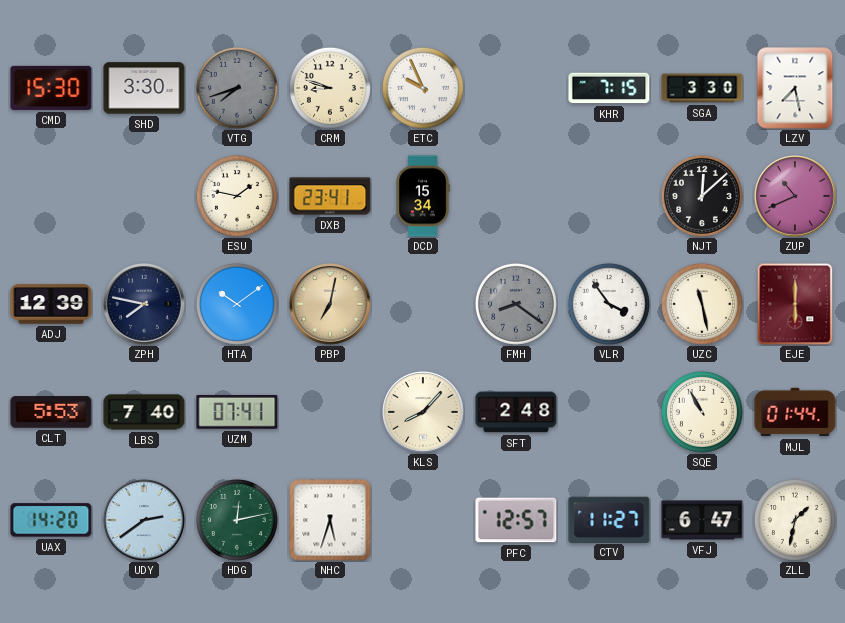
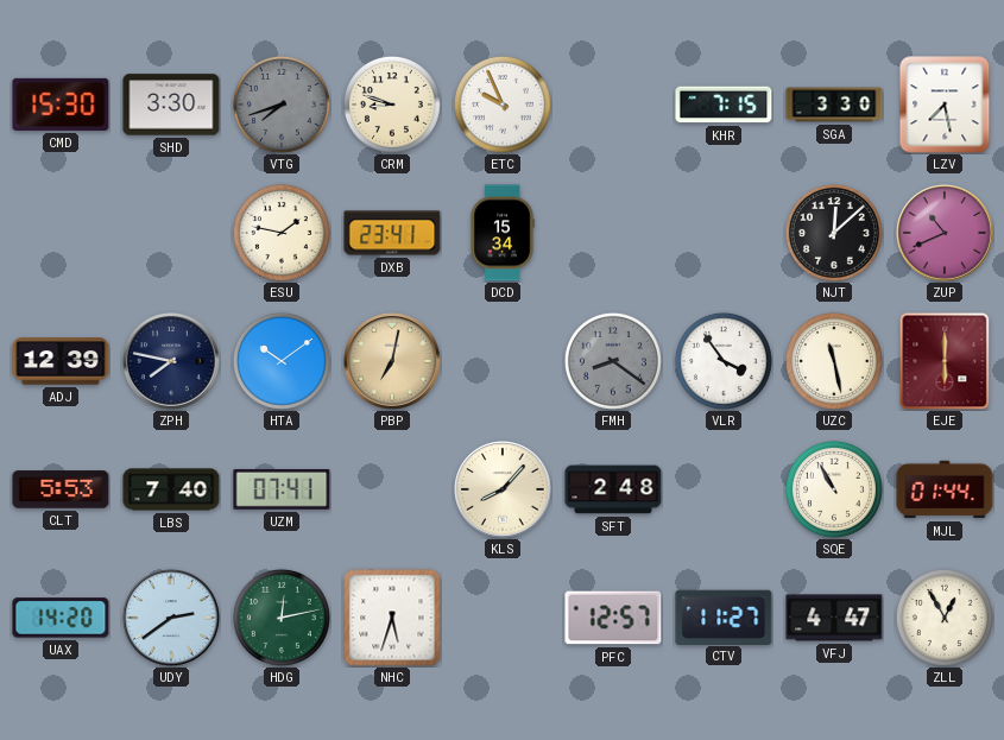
VFJ: 6:47 -> 4:47 (834, 618)
ZLL: 1:32 -> 12:55 (945, 618)
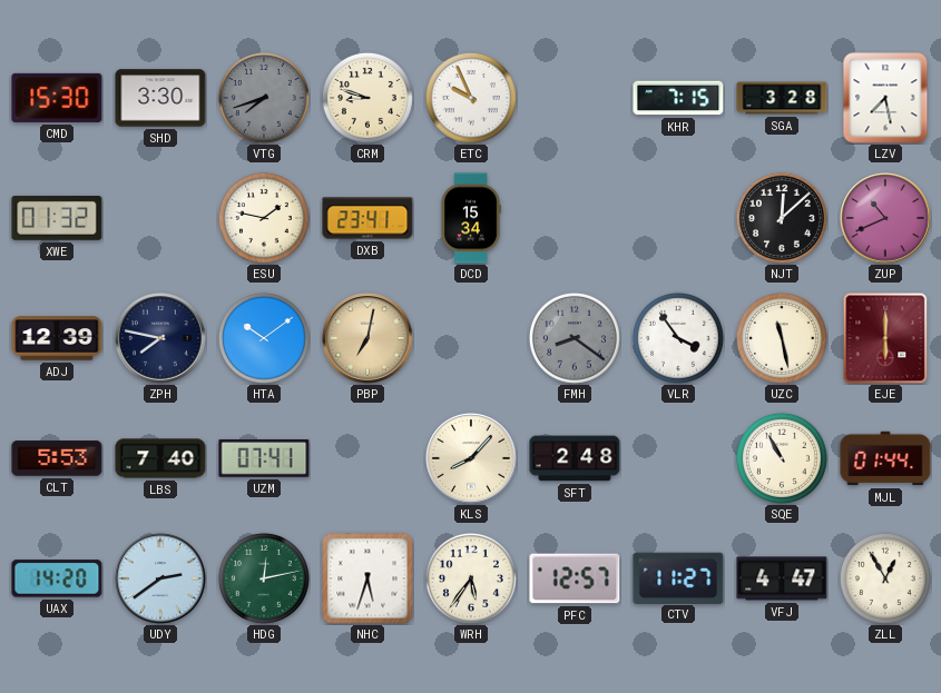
SGA: 3:30 -> 3:28 (782, 98)
XWE: none -> 01:32 (57, 218)
WRH: none -> 5:36 (471, 578)
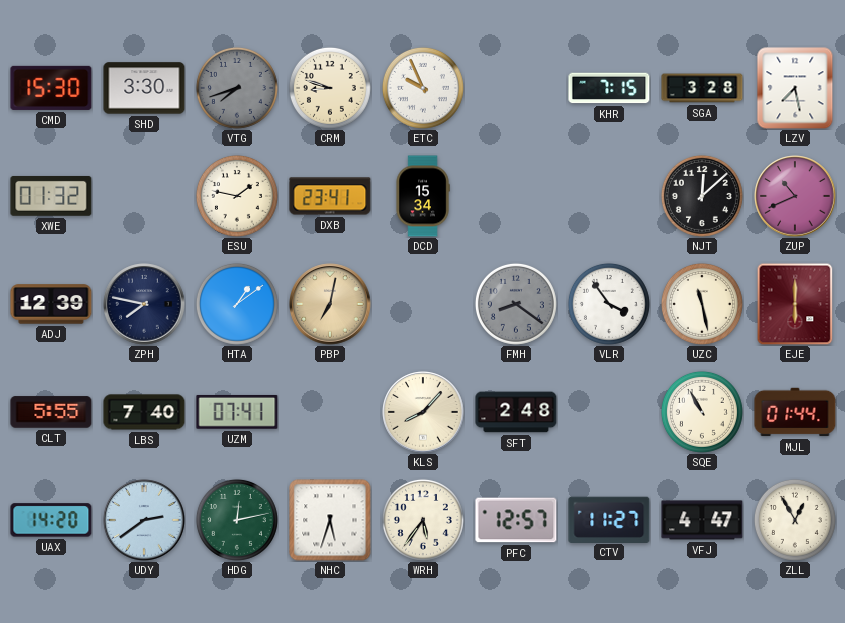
HTA: 10:09 -> 1:09 (237, 304)
CLT: 5:53 -> 5:55 (51, 412)
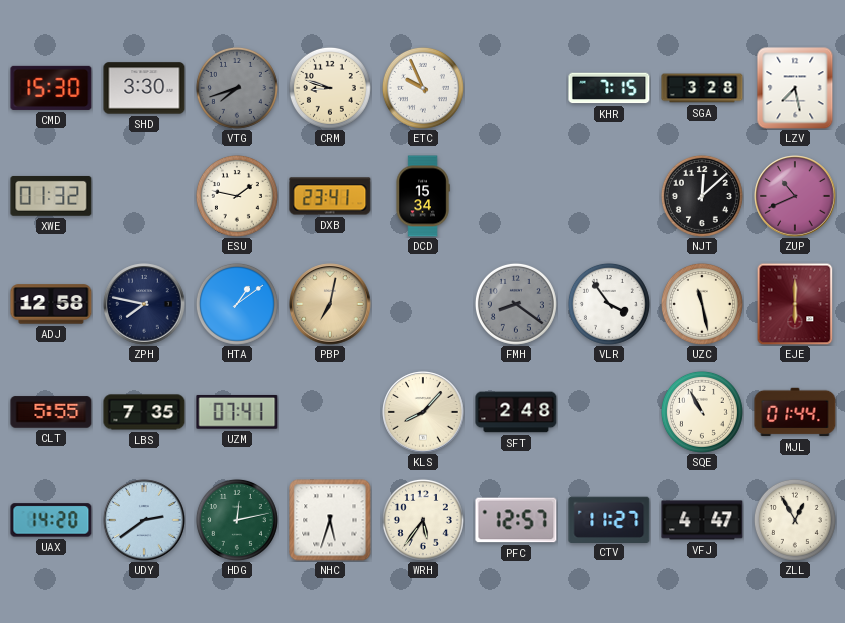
ADJ: 12:39 -> 12:58 (51, 304)
LBS: 7:40 -> 7:35 (144, 412)
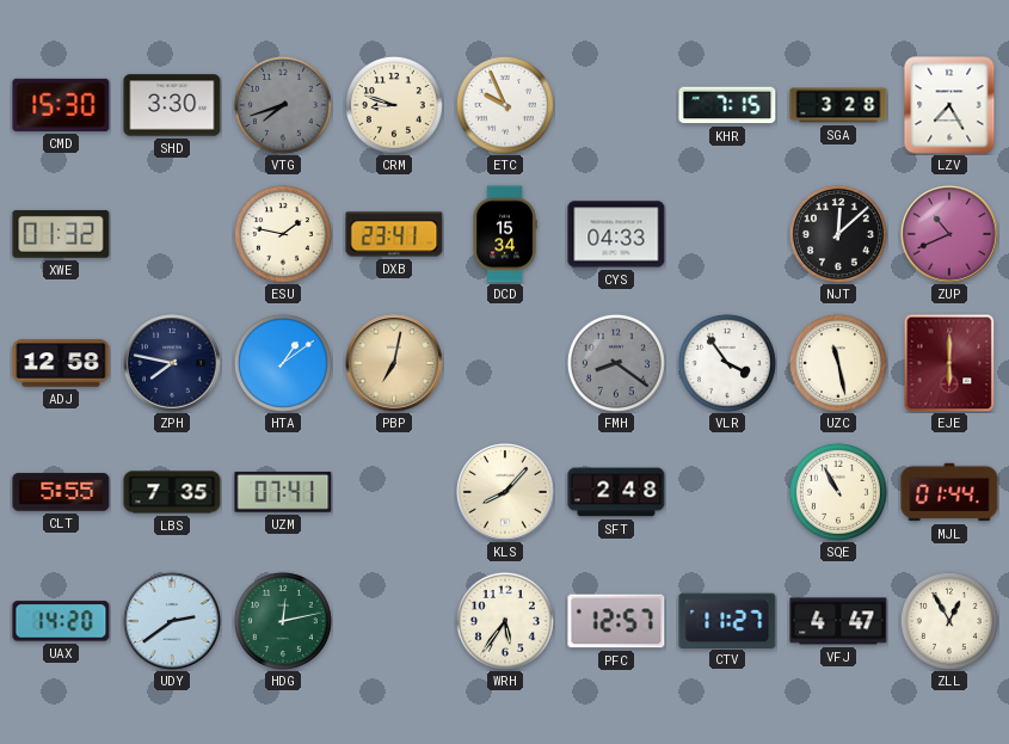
LZV: 7:28 -> 7:25 (949, 105)
CYS: none -> 04:33 (616, 234)
NHC: 5:33 -> none (330, 520)
